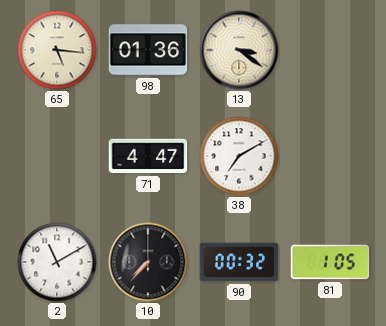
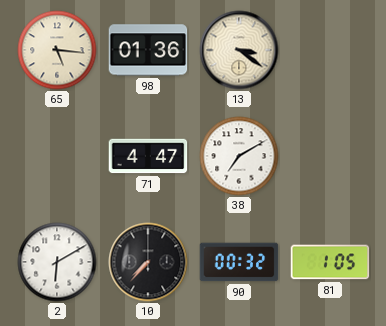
2: 11:10 -> 6:10 (57, 262)
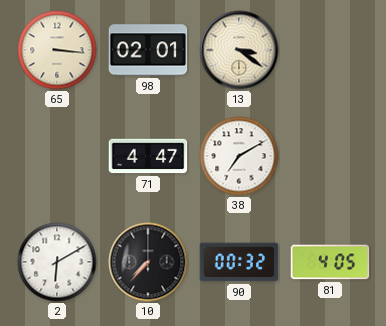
65: 5:16 -> 3:16 (57, 50)
98: 01:36 -> 02:01 (148, 50)
81: 1:05 -> 4:05 (330, 262)
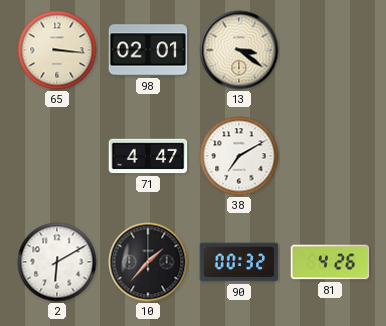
10: 7:37 -> 1:37 (148, 262)
81: 4:05 -> 4:26 (330, 262)
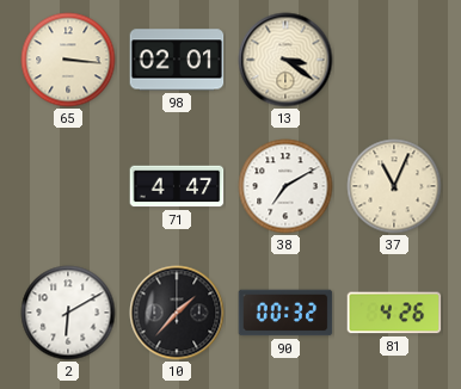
37: none -> 11:04 (394, 186)
